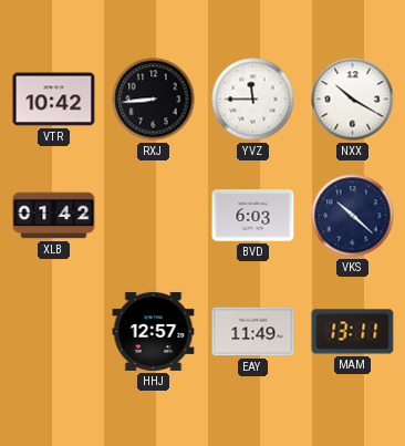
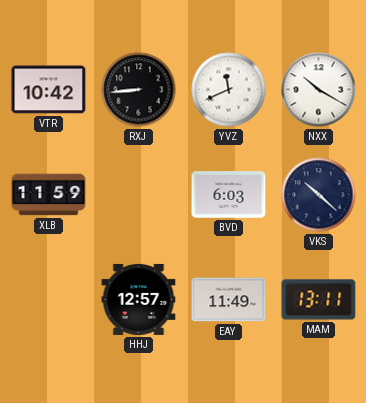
YVZ: 11:45 -> 11:41 (229, 90)
XLB: 01:42 -> 11:59 (49, 195)
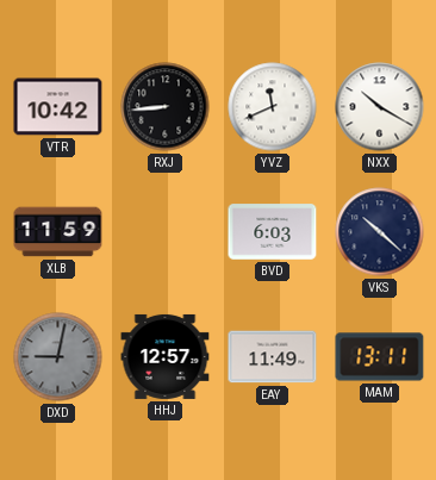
DXD: none -> 9:02 (58, 357)
